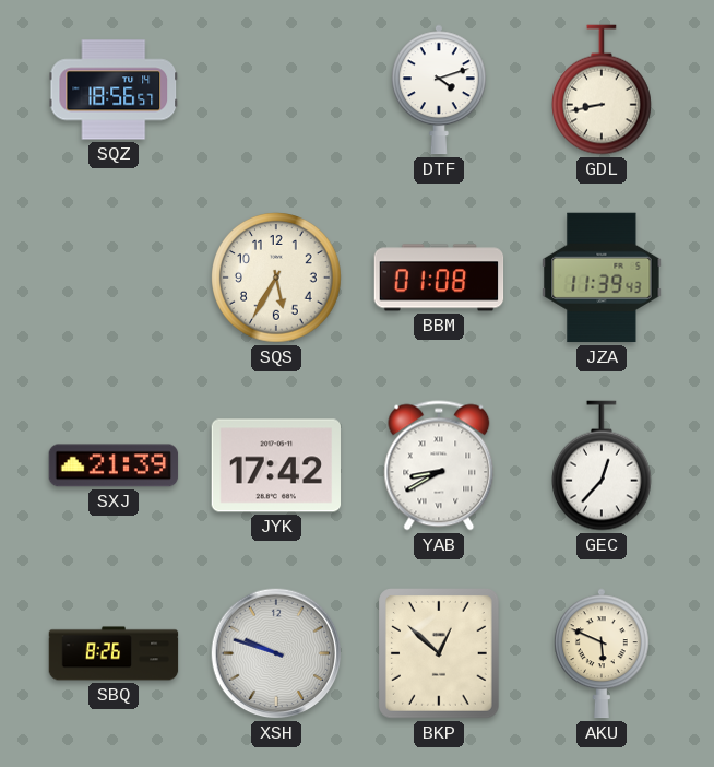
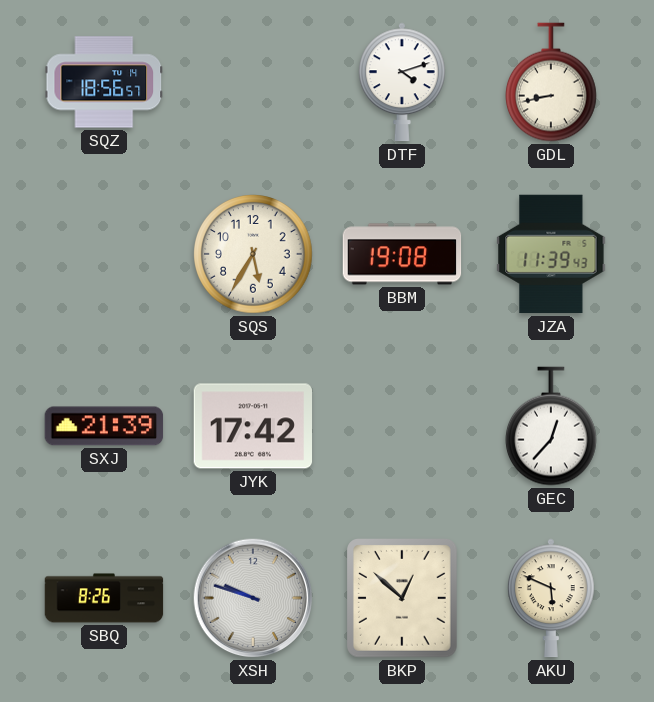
BBM: 01:08 -> 19:08 (402, 254)
YAB: 8:40 -> none (439, 465)
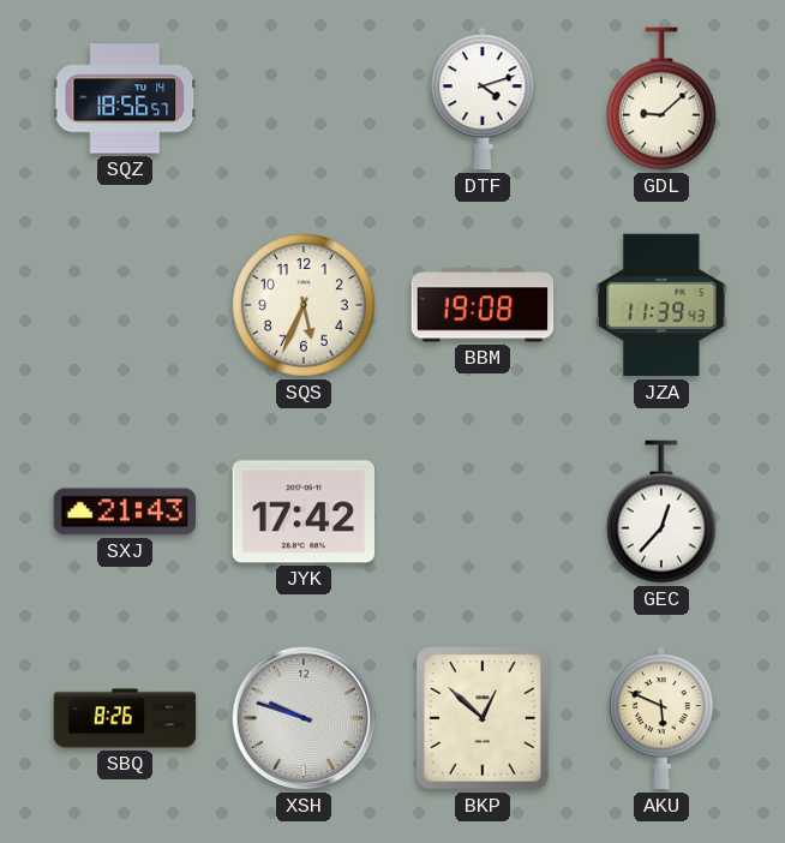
GDL: 8:43 -> 9:08 (663, 98)
SQS: 5:35 -> 5:34 (304, 305)
SXJ: 21:39 -> 21:43 (125, 512)
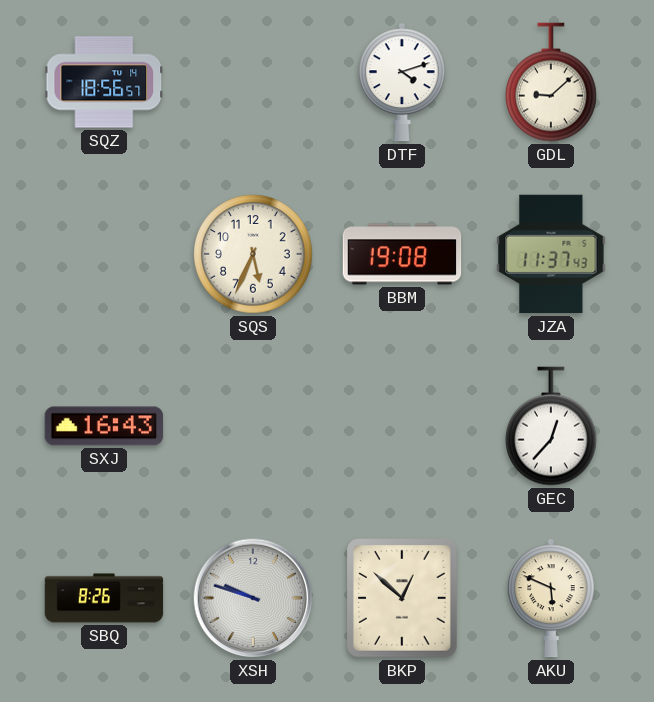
JZA: 11:39 -> 11:37 (551, 254)
SXJ: 21:43 -> 16:43 (104, 426)
JYK: 17:42 -> none (304, 512)
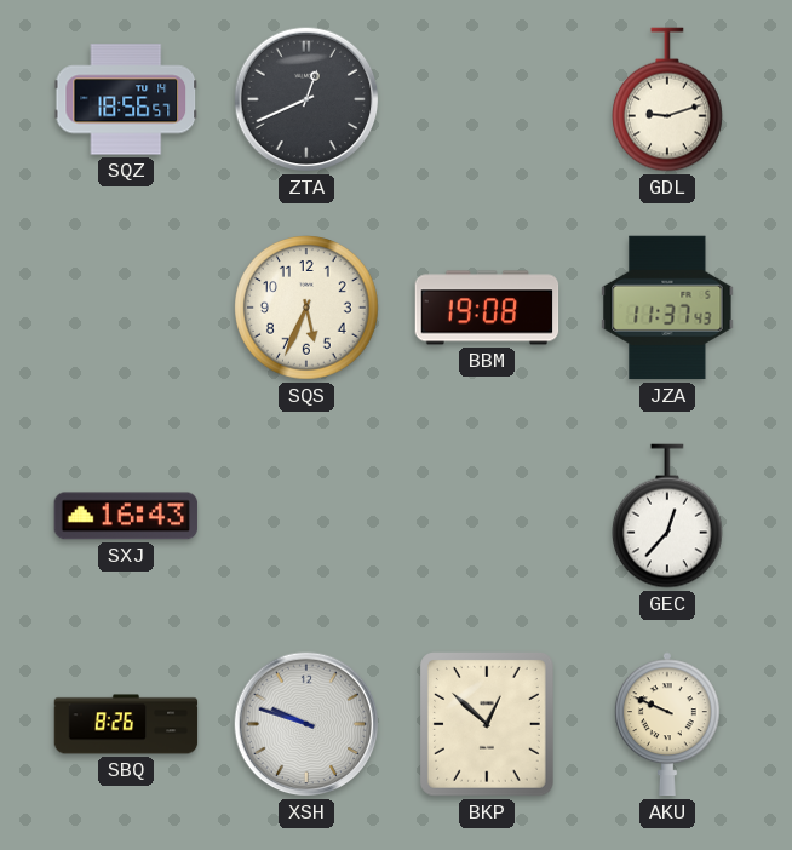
ZTA: none -> 12:41 (306, 99)
DTF: 4:12 -> none (402, 82)
GDL: 9:08 -> 9:12 (668, 99)
AKU: 5:49 -> 9:49 (667, 724)
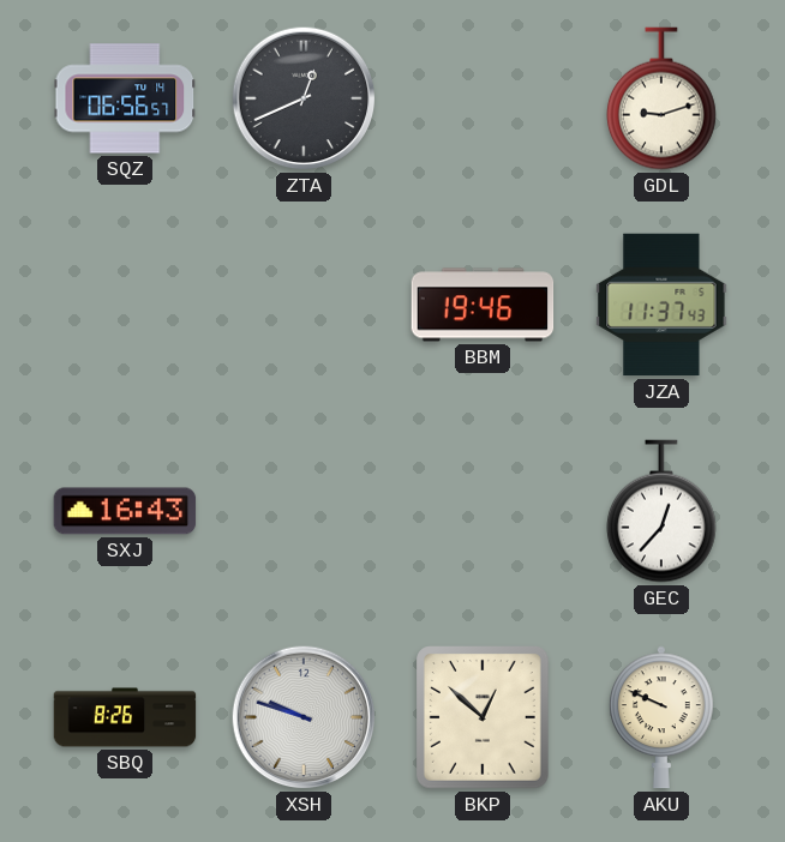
SQZ: 18:56 -> 06:56 (125, 98)
SQS: 5:34 -> none (306, 308)
BBM: 19:08 -> 19:46 (483, 305)
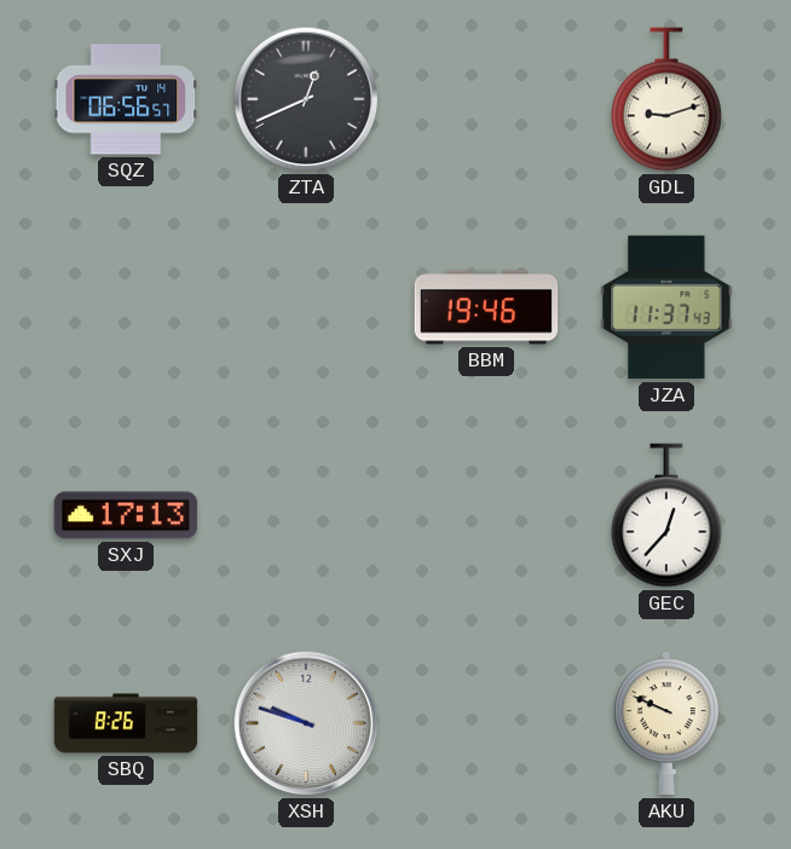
SXJ: 16:43 -> 17:13 (126, 515)
BKP: 12:52 -> none (484, 718)
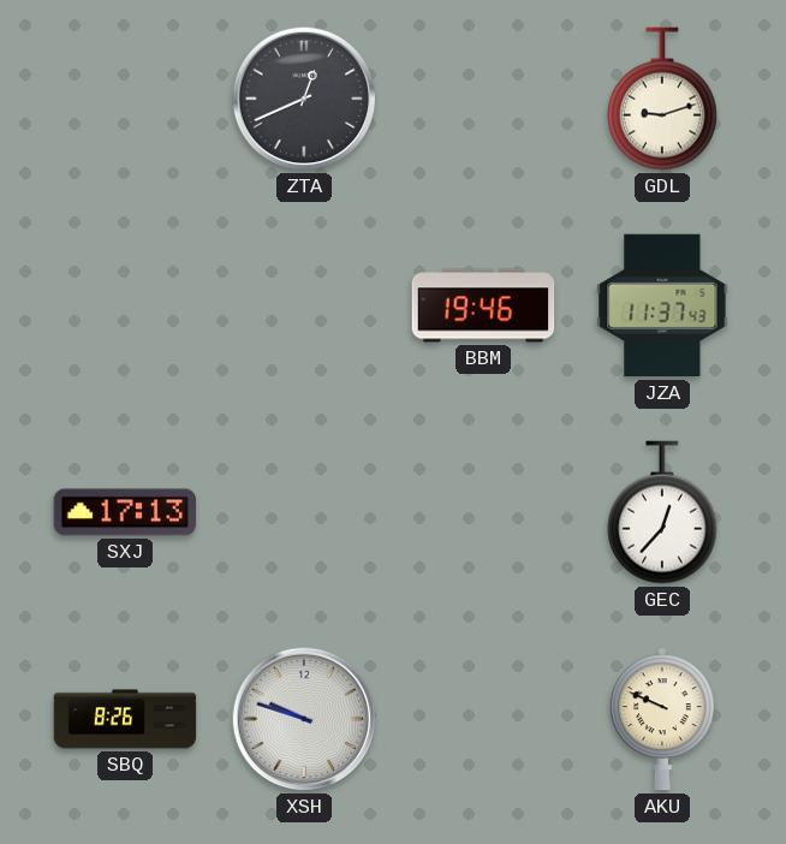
SQZ: 06:56 -> none (126, 99)
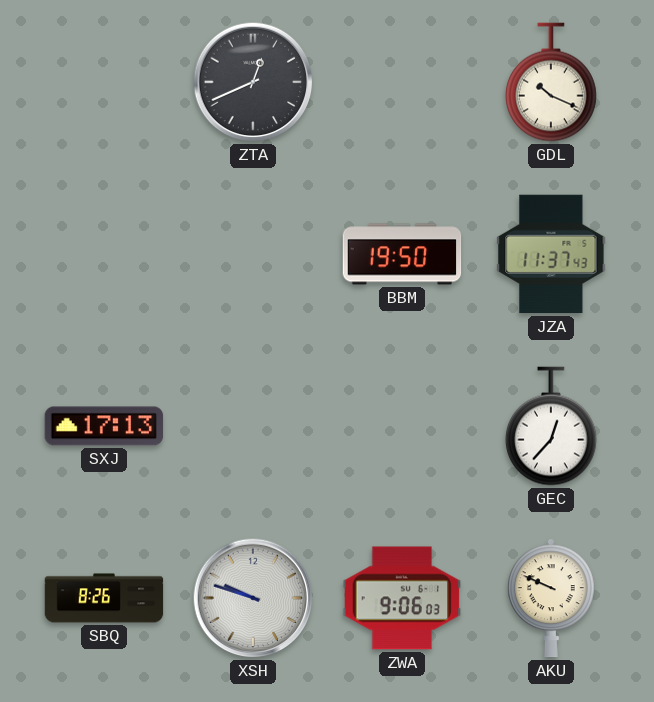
GDL: 9:12 -> 10:19 (552, 82)
BBM: 19:46 -> 19:50 (402, 254)
ZWA: none -> 9:06 (402, 598)
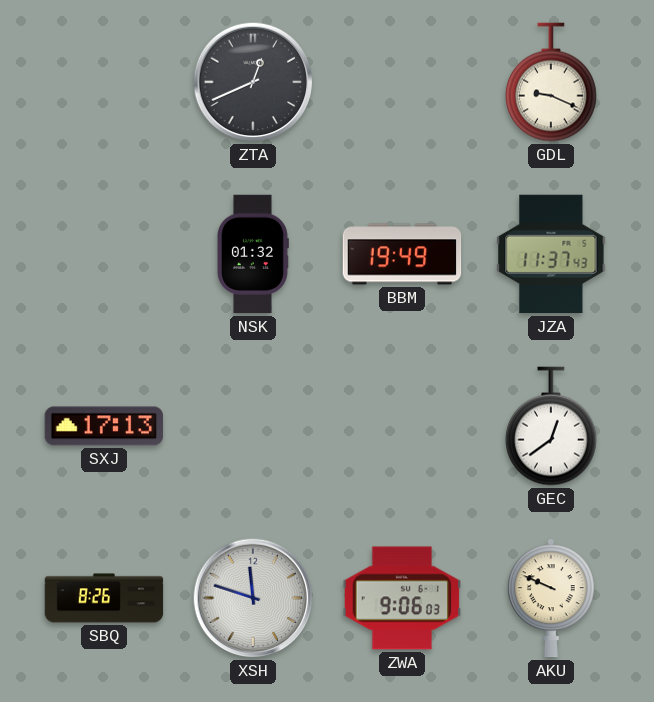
GDL: 10:19 -> 9:19 (552, 82)
NSK: none -> 01:32 (253, 254)
BBM: 19:50 -> 19:49 (402, 254)
GEC: 12:37 -> 12:39 (552, 426)
XSH: 9:48 -> 11:48 (253, 598)
